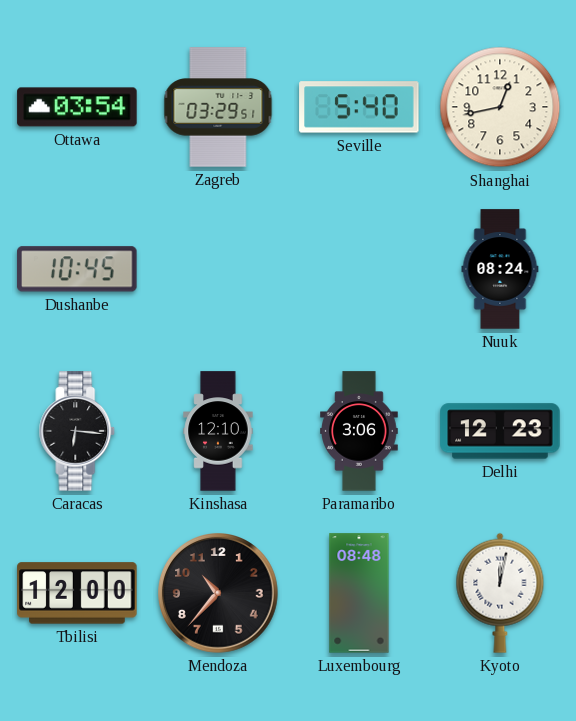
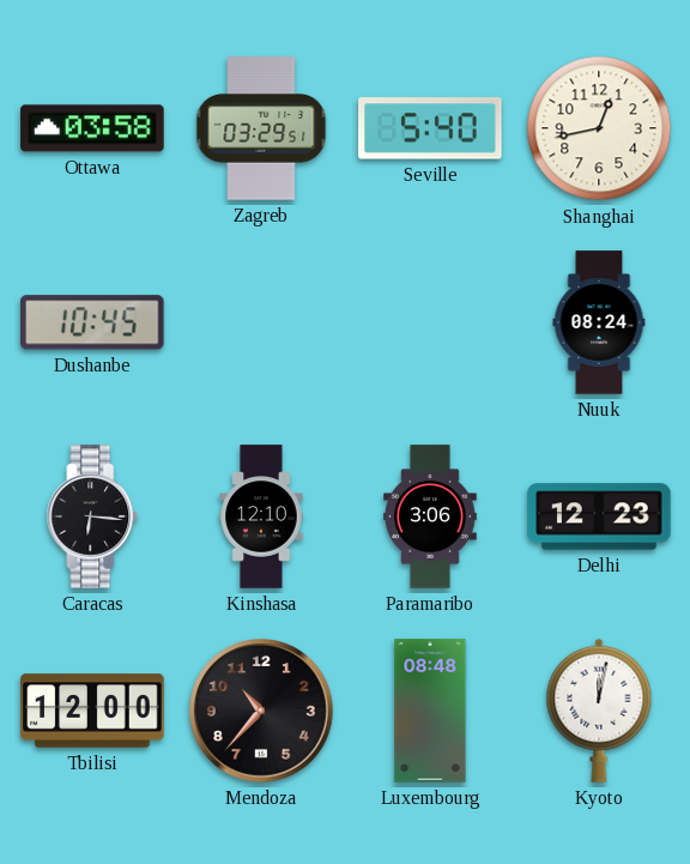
Ottawa: 03:54 -> 03:58 (92, 128)
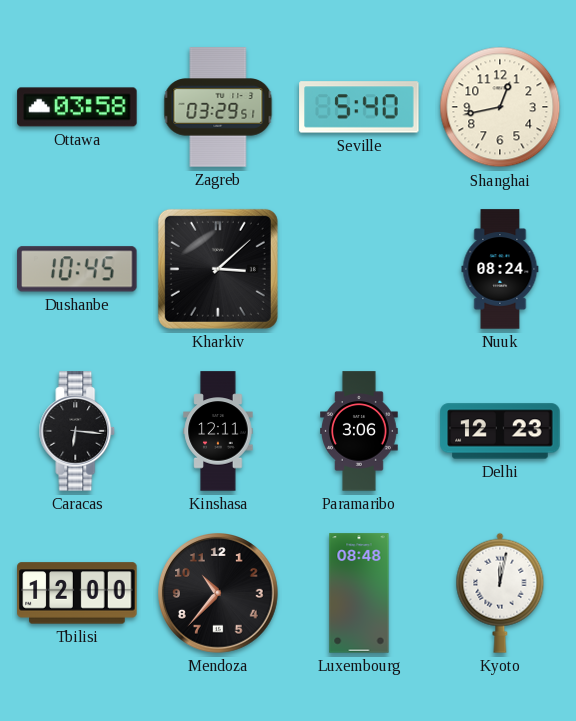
Kharkiv: none -> 3:08 (218, 269)
Kinshasa: 12:10 -> 12:11 (218, 431)
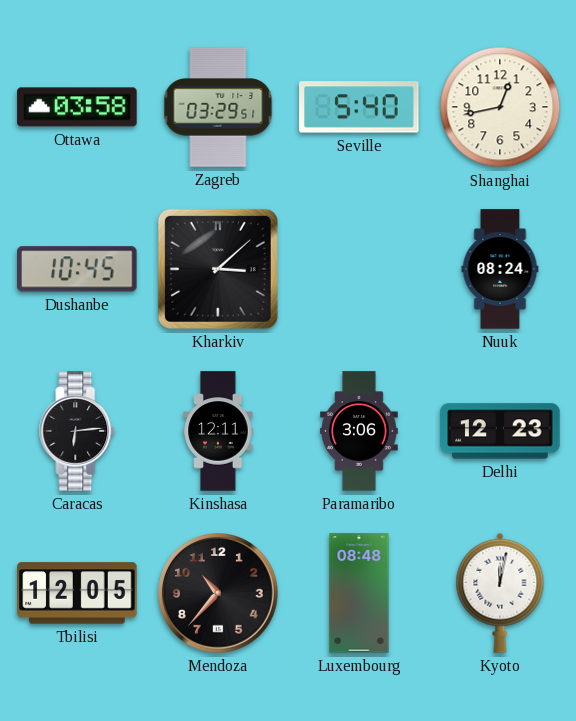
Caracas: 6:16 -> 6:14 (77, 431)
Tbilisi: 12:00 -> 12:05 (77, 593)
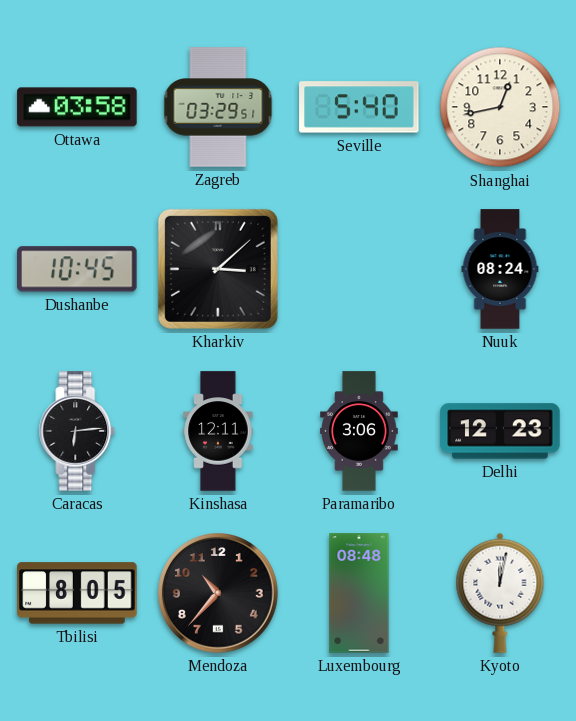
Tbilisi: 12:05 -> 8:05 (77, 593)
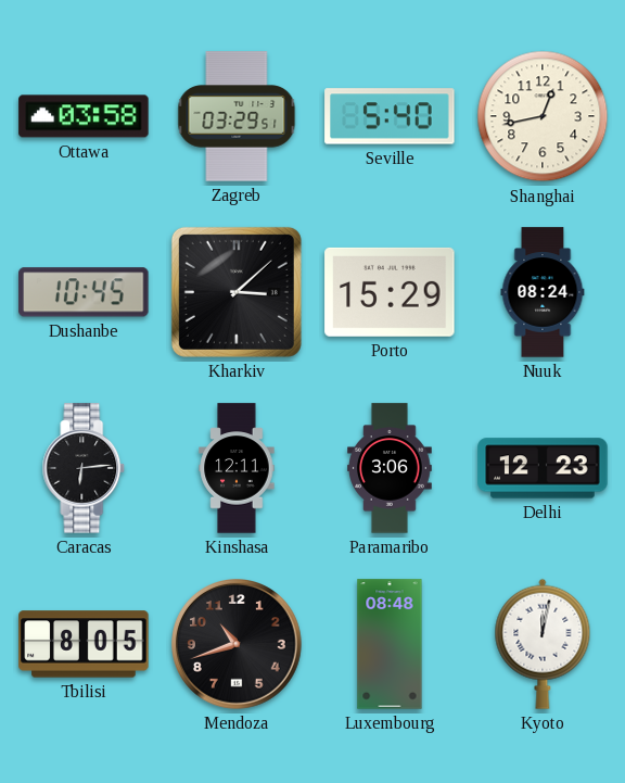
Porto: none -> 15:29 (390, 292)
Mendoza: 10:37 -> 10:42 (238, 645)
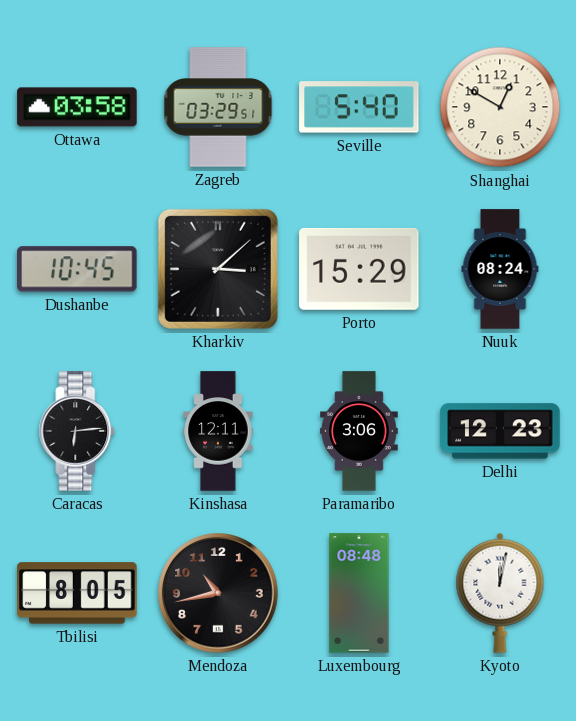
Shanghai: 12:43 -> 12:50 (500, 107)
Mendoza: 10:42 -> 10:43 (219, 594)
